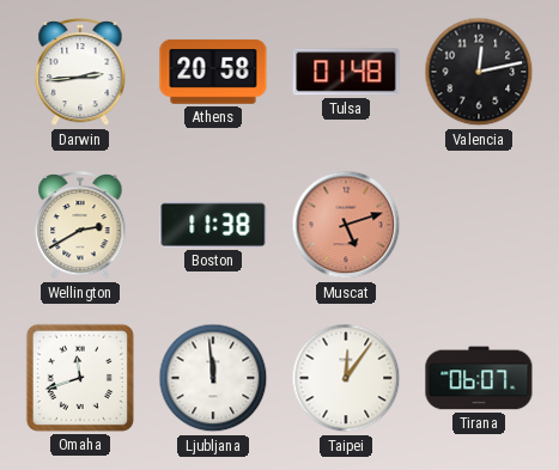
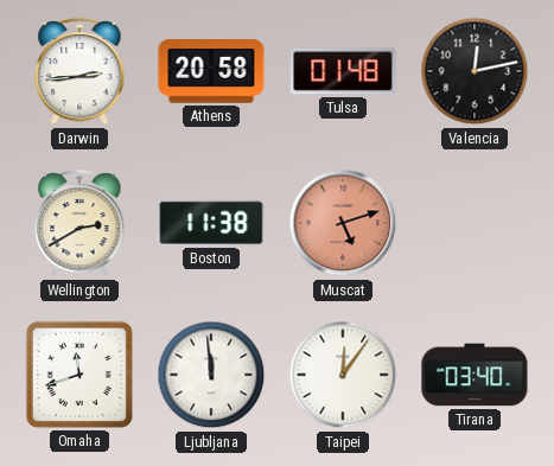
Tirana: 06:07 -> 03:40 (475, 375)
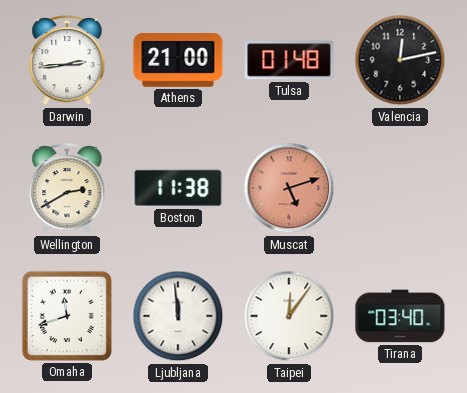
Athens: 20:58 -> 21:00 (178, 60)
